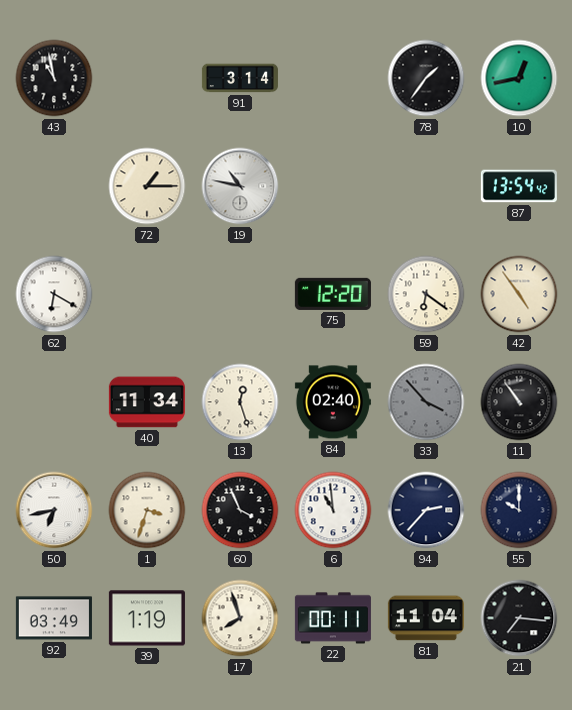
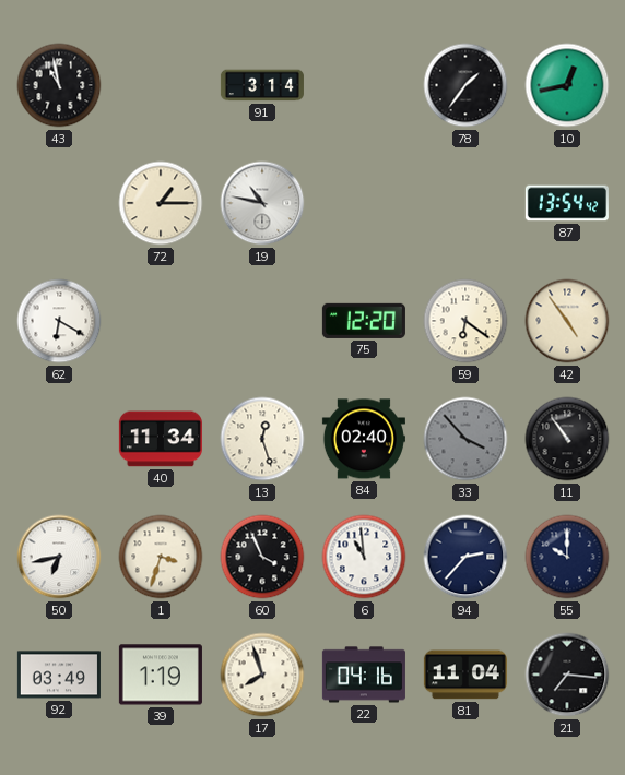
22: 00:11 -> 04:16 (364, 675)
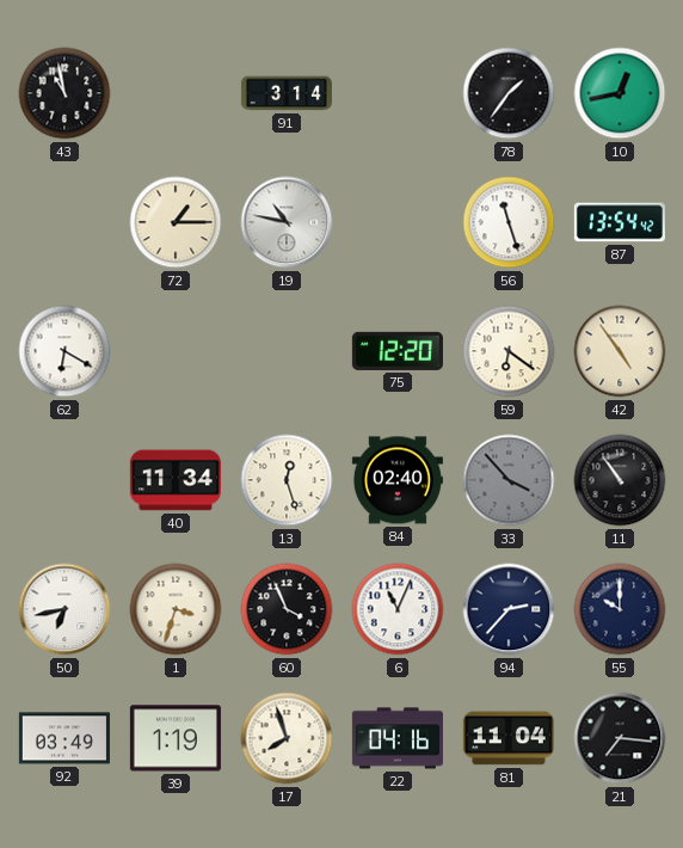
56: none -> 11:27 (509, 222)
6: 10:59 -> 11:04 (398, 609)
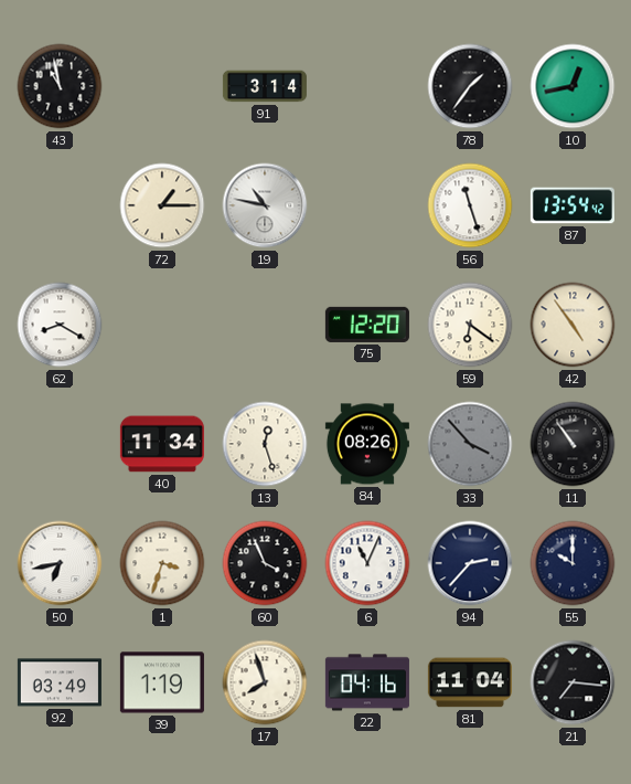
62: 6:20 -> 8:20 (60, 325)
84: 02:40 -> 08:26 (367, 444)
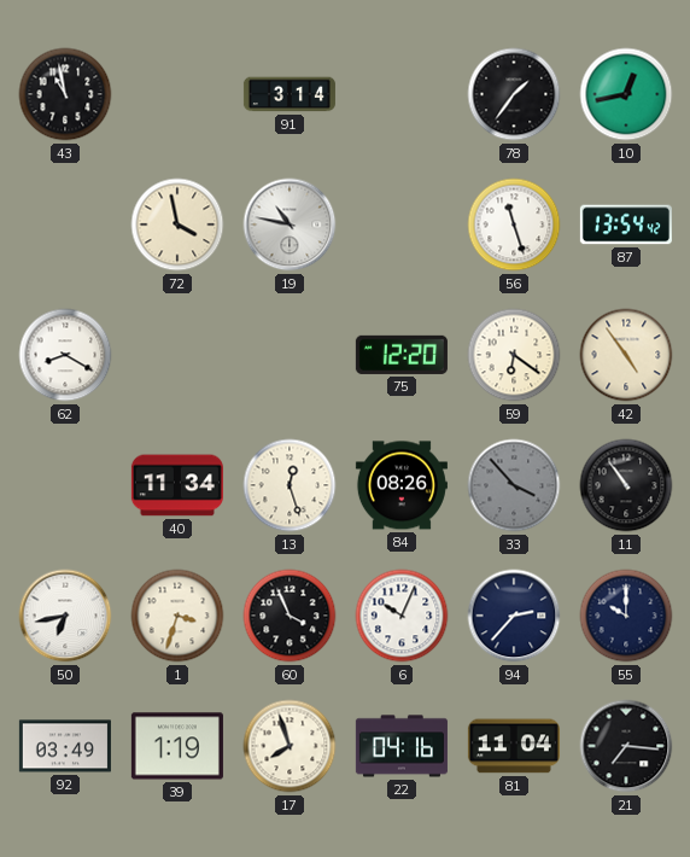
72: 1:15 -> 3:58 (177, 225)
6: 11:04 -> 10:04 (402, 616)
